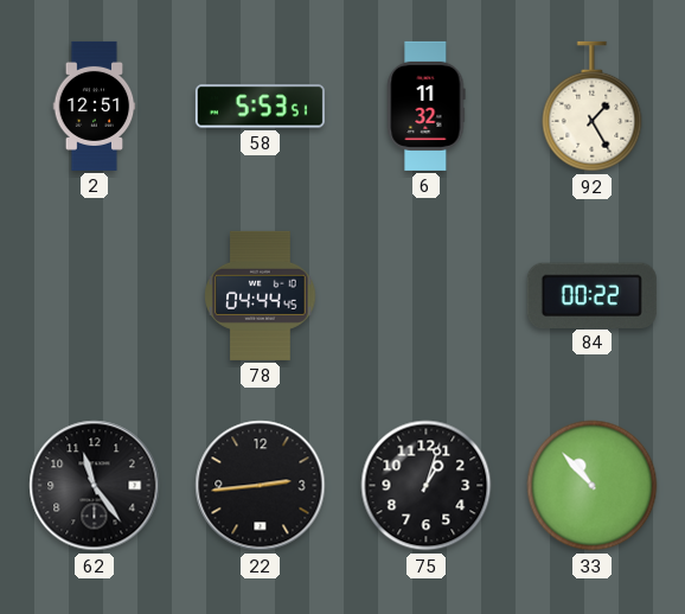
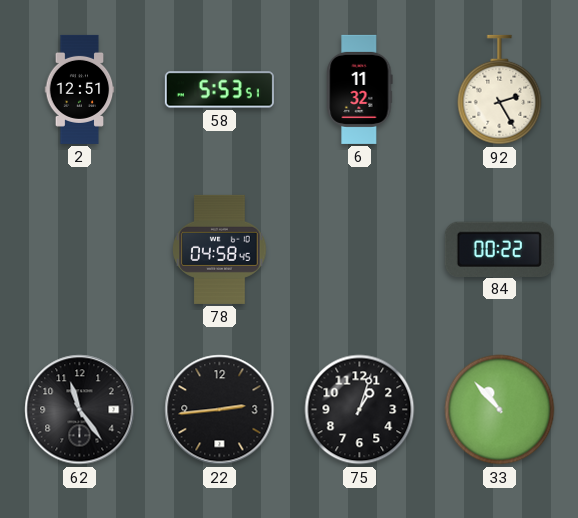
92: 1:25 -> 2:25 (500, 90)
78: 04:44 -> 04:58 (220, 249)
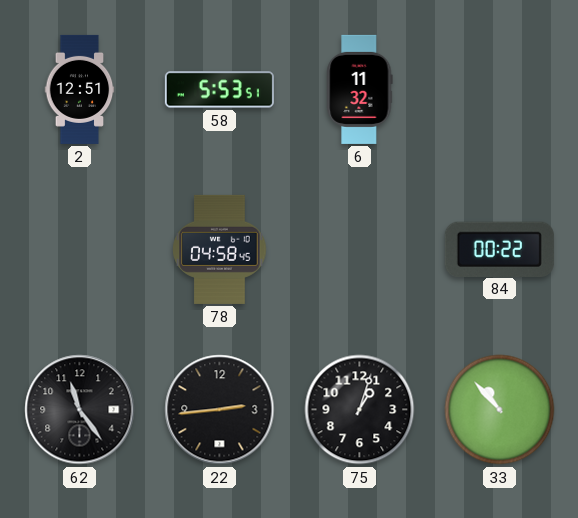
92: 2:25 -> none (500, 90)
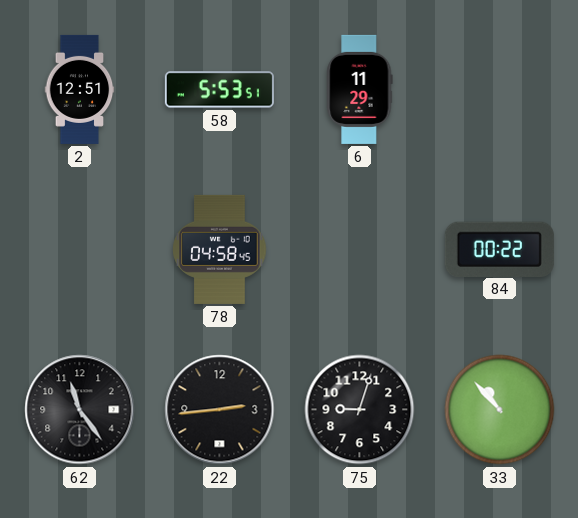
6: 11:32 -> 11:29 (360, 89)
75: 1:03 -> 9:03 (360, 410)
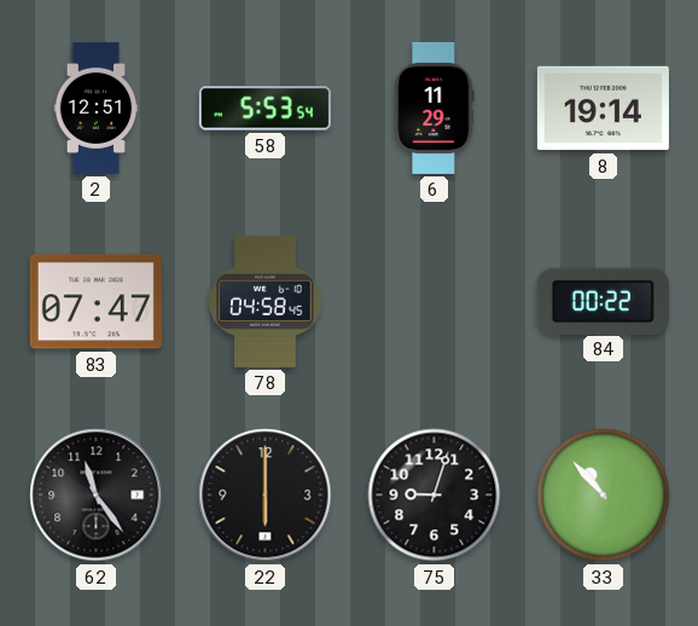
58: 5:53:51 -> 5:53:54 (264, 109)
8: none -> 19:14 (603, 109)
83: none -> 07:47 (95, 302)
22: 2:44 -> 6:00 (266, 495)
